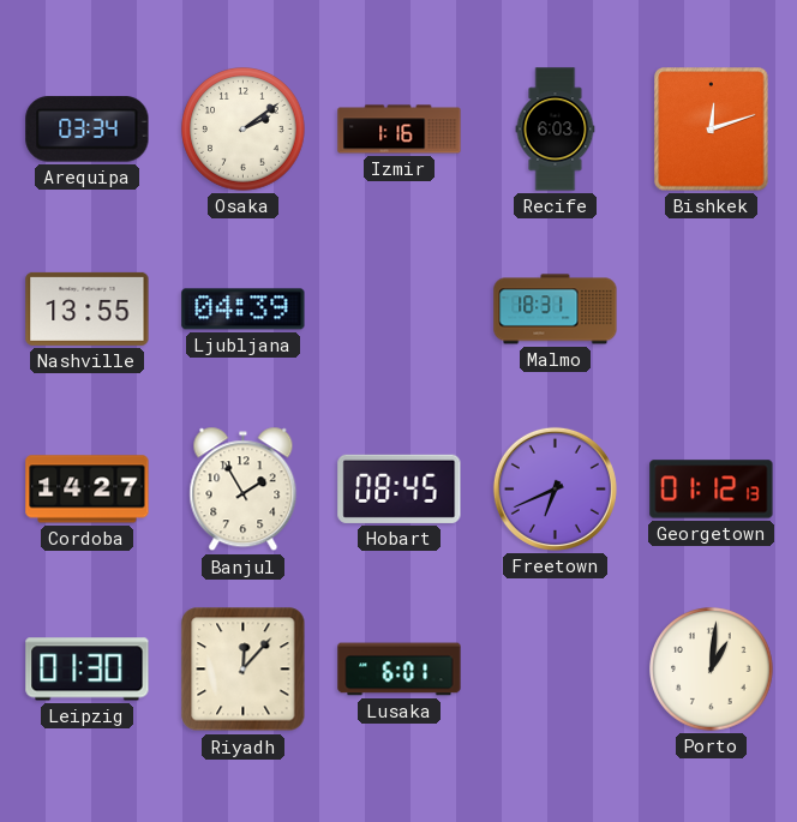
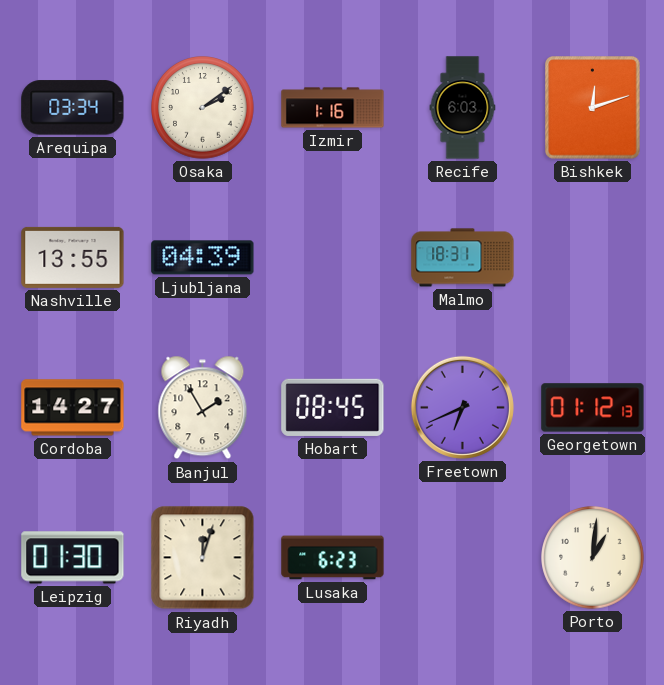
Riyadh: 12:07 -> 12:03 (203, 558)
Lusaka: 6:01 -> 6:23 (333, 558)
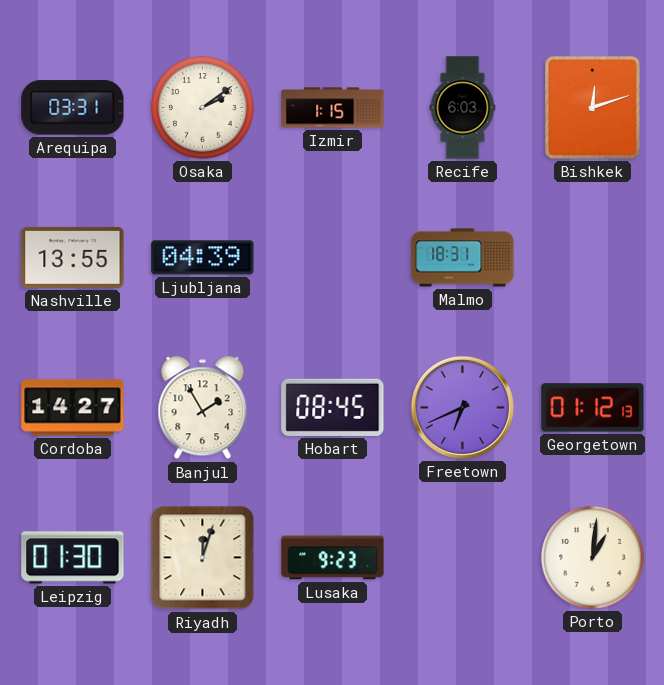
Arequipa: 03:34 -> 03:31 (73, 108)
Izmir: 1:16 -> 1:15 (333, 108)
Lusaka: 6:23 -> 9:23 (333, 558)
